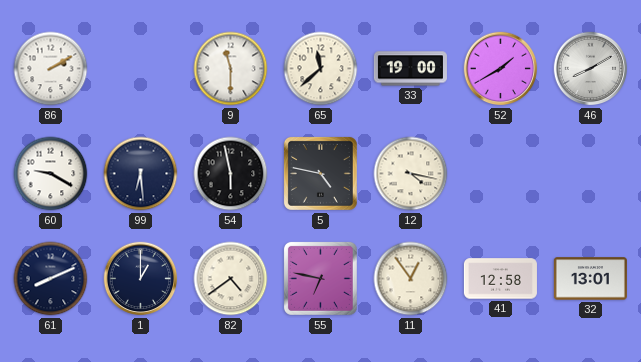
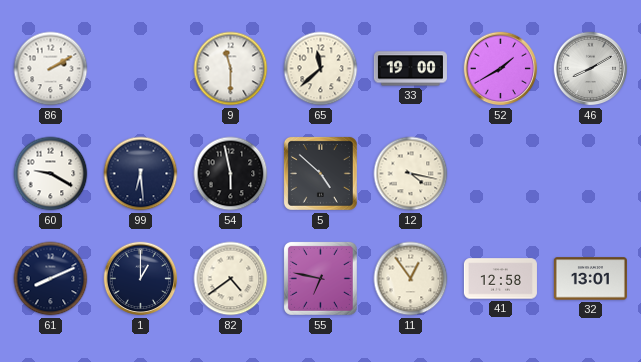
5: 4:47 -> 4:52 (320, 173)
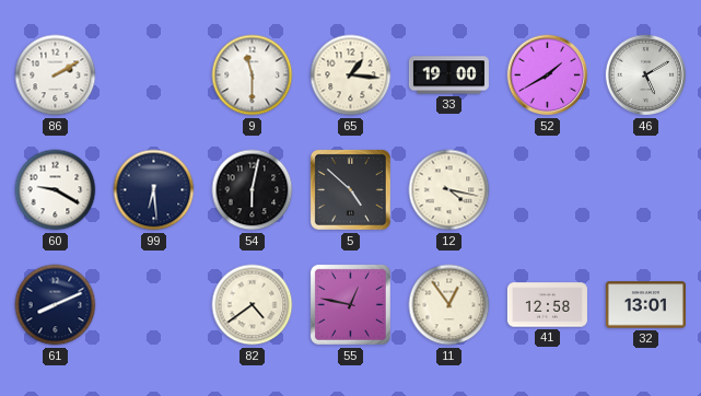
65: 11:38 -> 1:16 (351, 75)
46: 8:10 -> 5:10 (646, 75)
54: 5:58 -> 6:02 (253, 190)
1: 1:00 -> none (141, 279)
55: 6:47 -> 12:47 (350, 304)
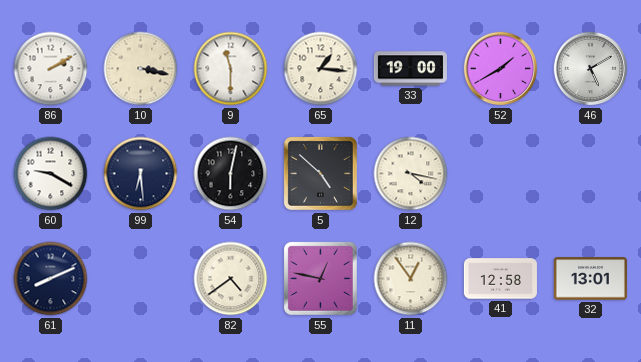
10: none -> 3:17 (141, 69)
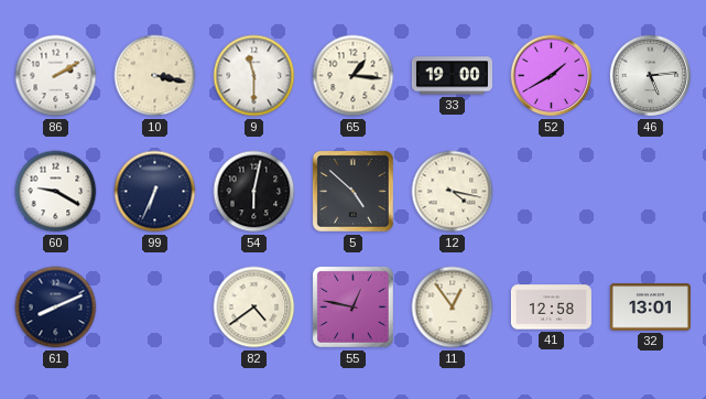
46: 5:10 -> 5:14 (651, 76)
99: 6:29 -> 6:34 (155, 192)
